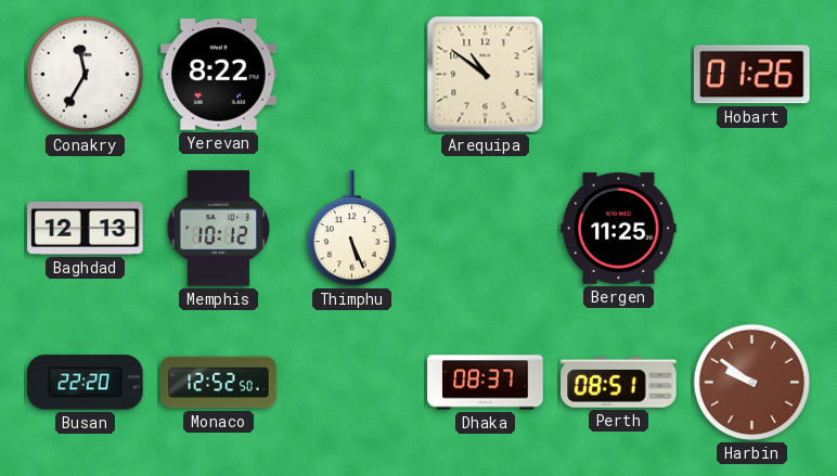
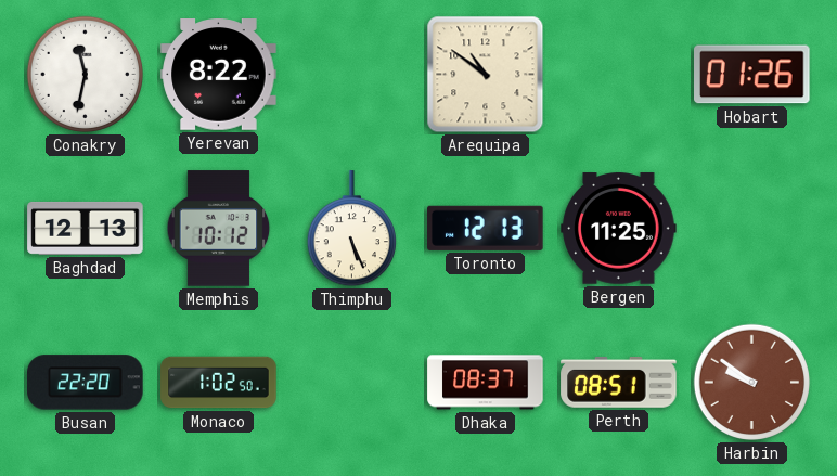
Conakry: 11:35 -> 11:32 (86, 75)
Toronto: none -> 12:13 (486, 228)
Monaco: 12:52 -> 1:02 (219, 383)
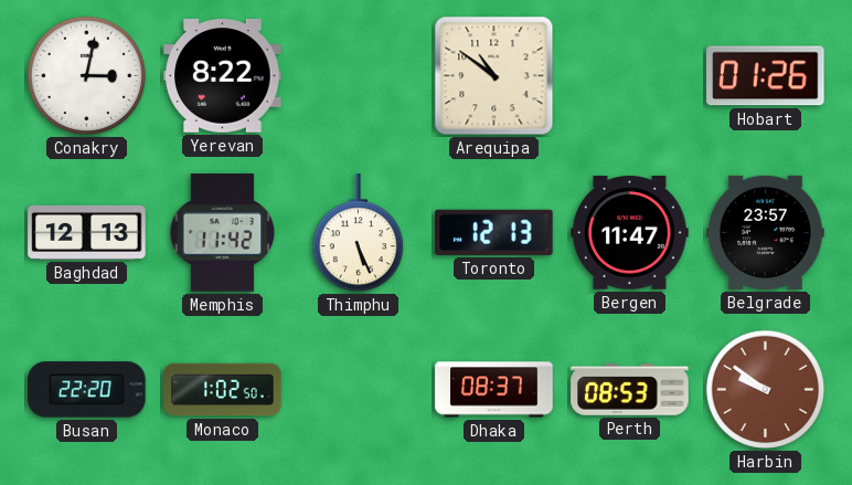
Conakry: 11:32 -> 3:02 (87, 76)
Memphis: 10:12 -> 11:42 (223, 233)
Bergen: 11:25 -> 11:47 (630, 233)
Belgrade: none -> 23:57 (766, 232)
Perth: 08:51 -> 08:53 (630, 390)
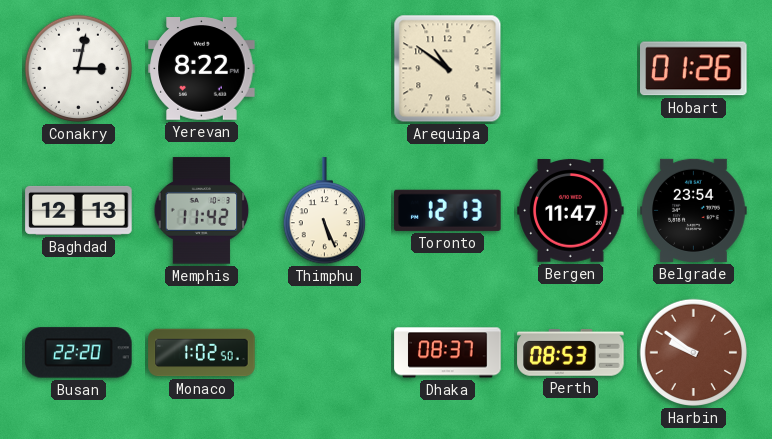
Belgrade: 23:57 -> 23:54 (694, 210)
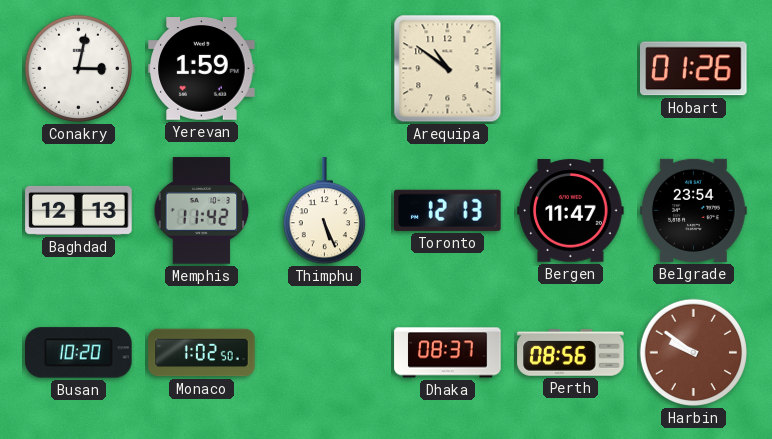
Yerevan: 8:22 -> 1:59 (202, 69)
Busan: 22:20 -> 10:20 (79, 353)
Perth: 08:53 -> 08:56 (571, 353)
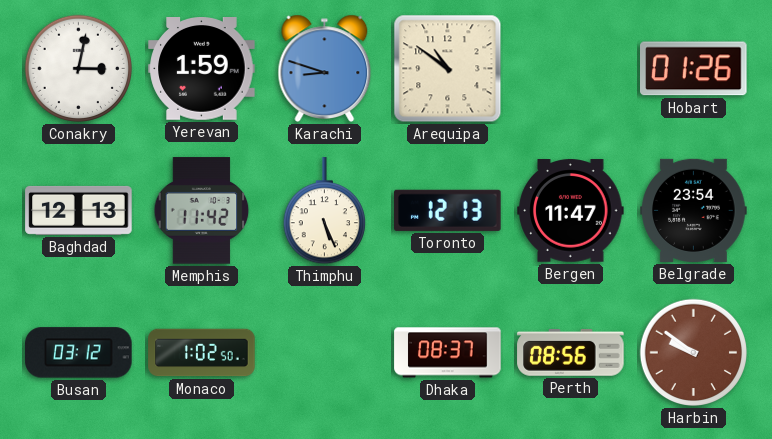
Karachi: none -> 8:48 (325, 68)
Busan: 10:20 -> 03:12 (79, 353)
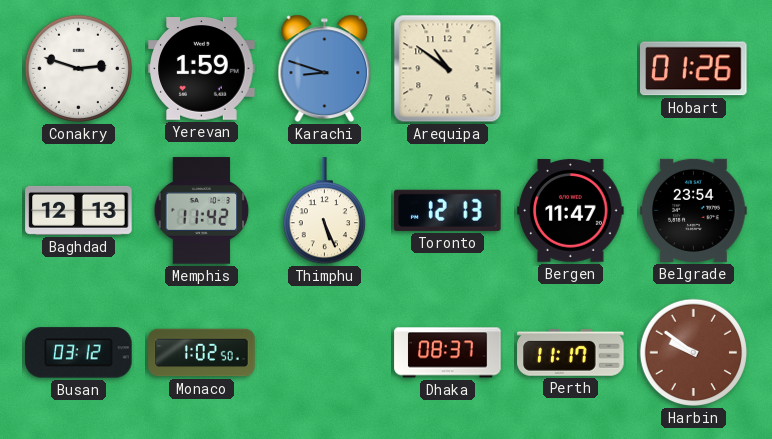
Conakry: 3:02 -> 2:48 (79, 69)
Perth: 08:56 -> 11:17 (571, 353)
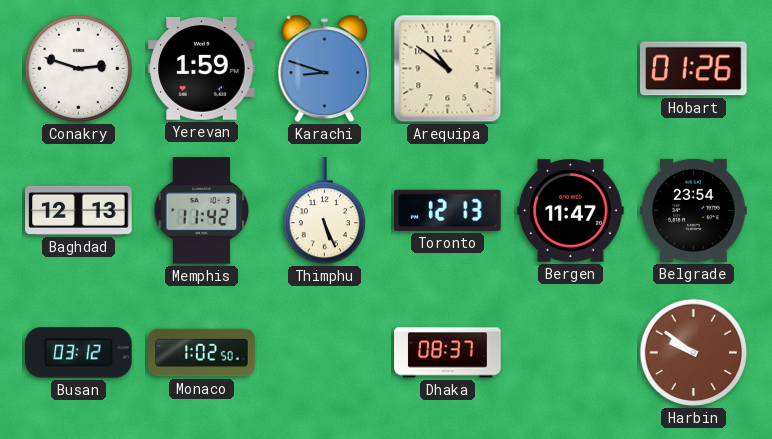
Perth: 11:17 -> none (571, 353)
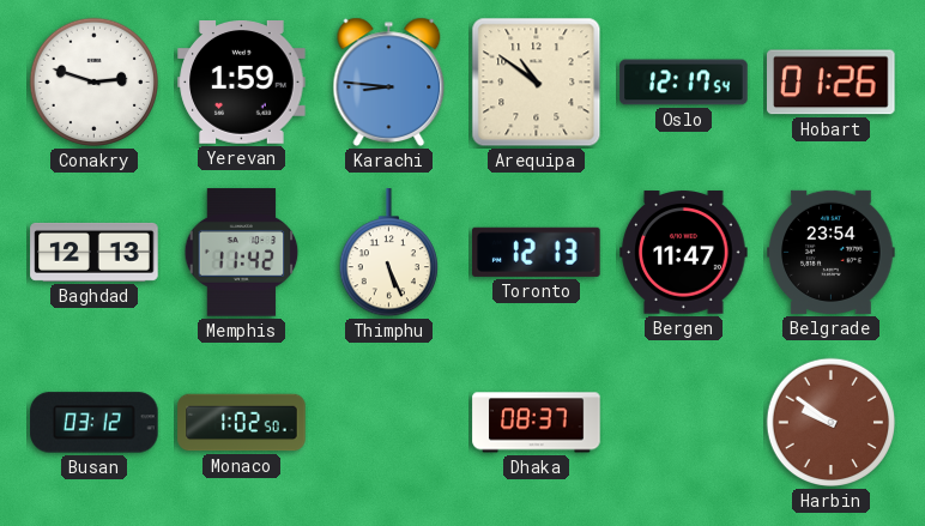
Karachi: 8:48 -> 8:46 (389, 81)
Oslo: none -> 12:17 (684, 83)
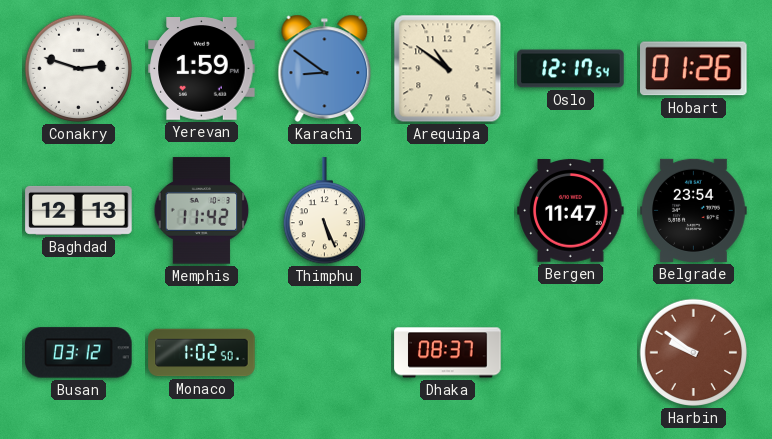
Karachi: 8:46 -> 8:51 (325, 68)
Toronto: 12:13 -> none (537, 252)
